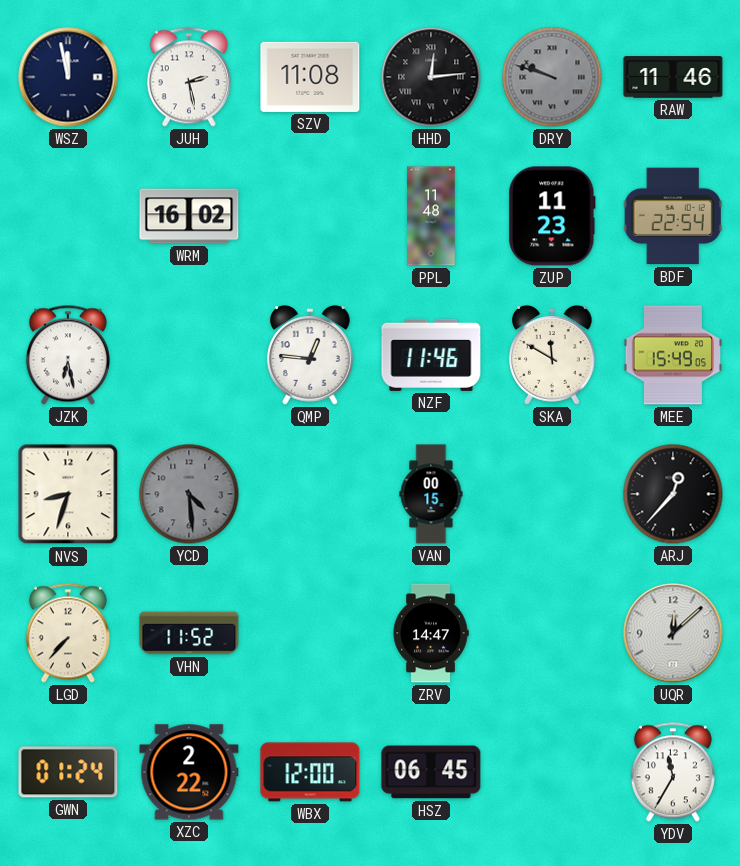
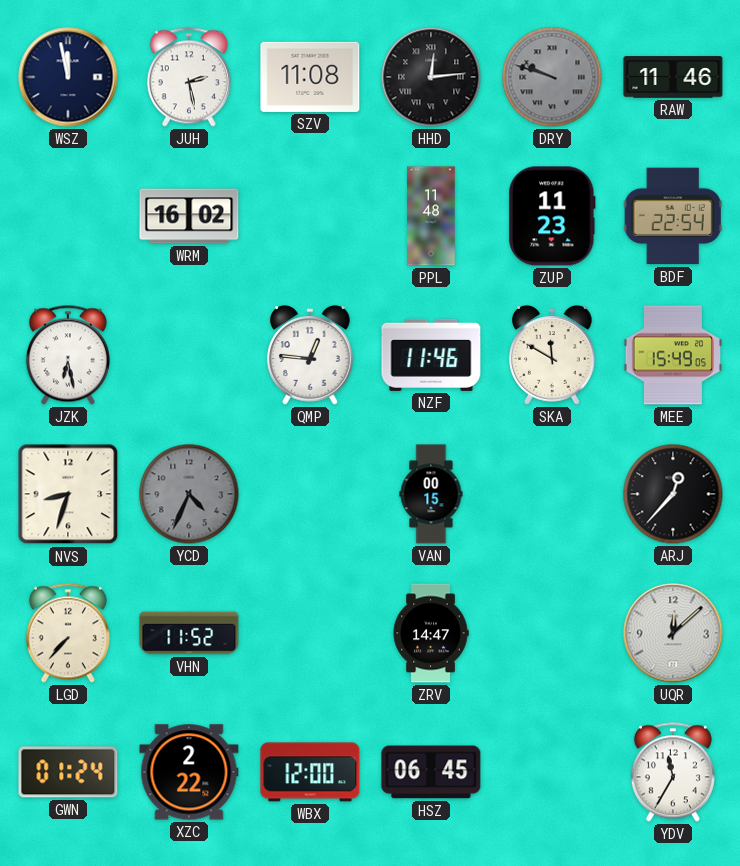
YCD: 4:29 -> 4:34 (189, 494)
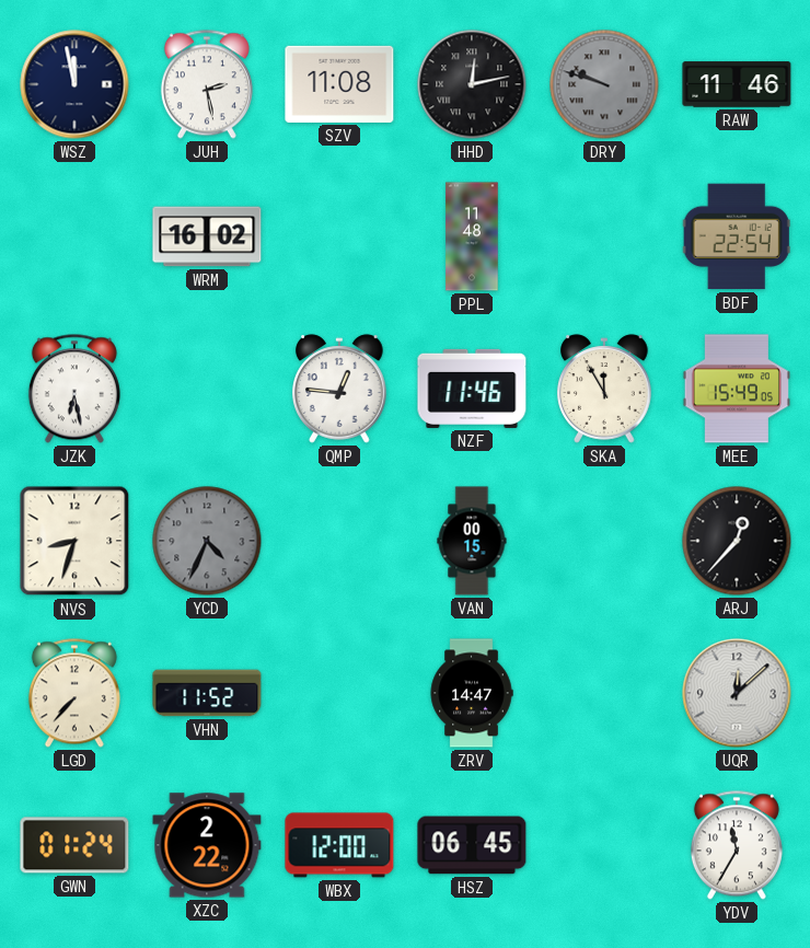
HHD: 12:14 -> 12:13 (472, 84)
ZUP: 11:23 -> none (552, 216)
SKA: 11:50 -> 11:55 (604, 389)
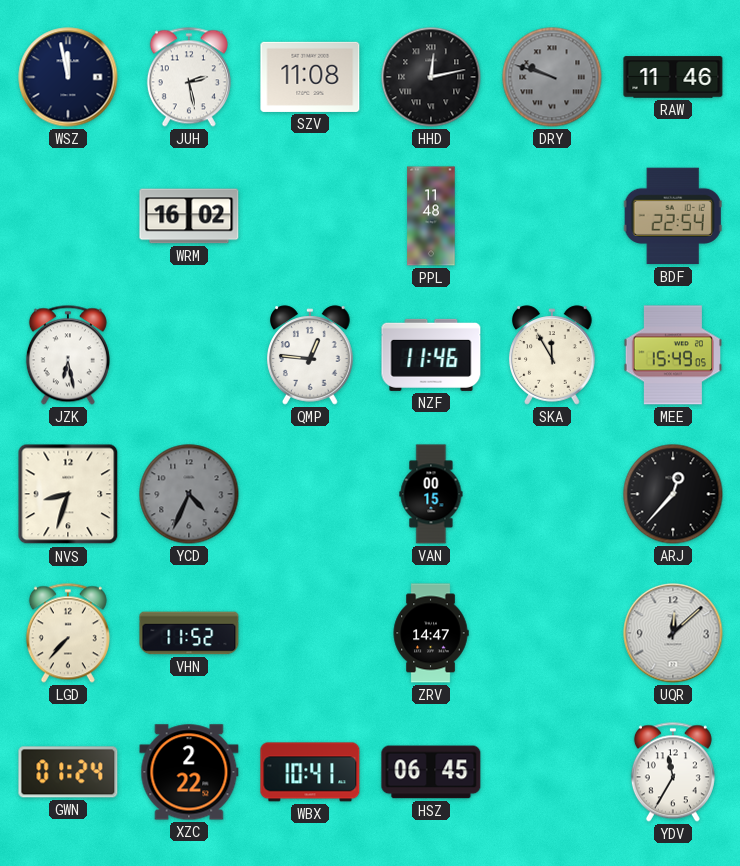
WBX: 12:00 -> 10:41 (310, 772)
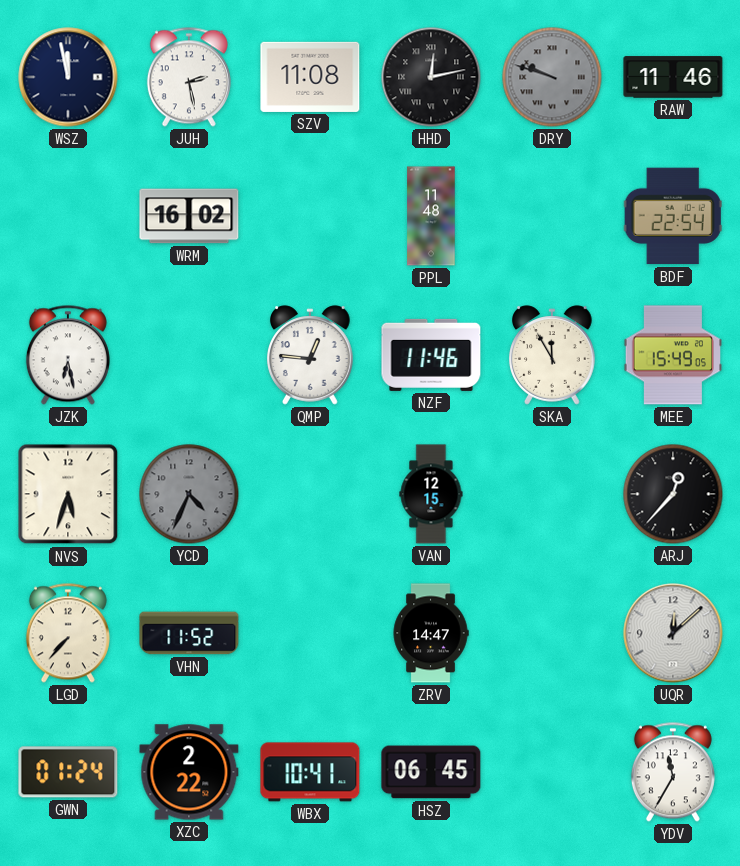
NVS: 8:33 -> 5:33 (68, 494)
VAN: 00:15 -> 12:15 (431, 494)
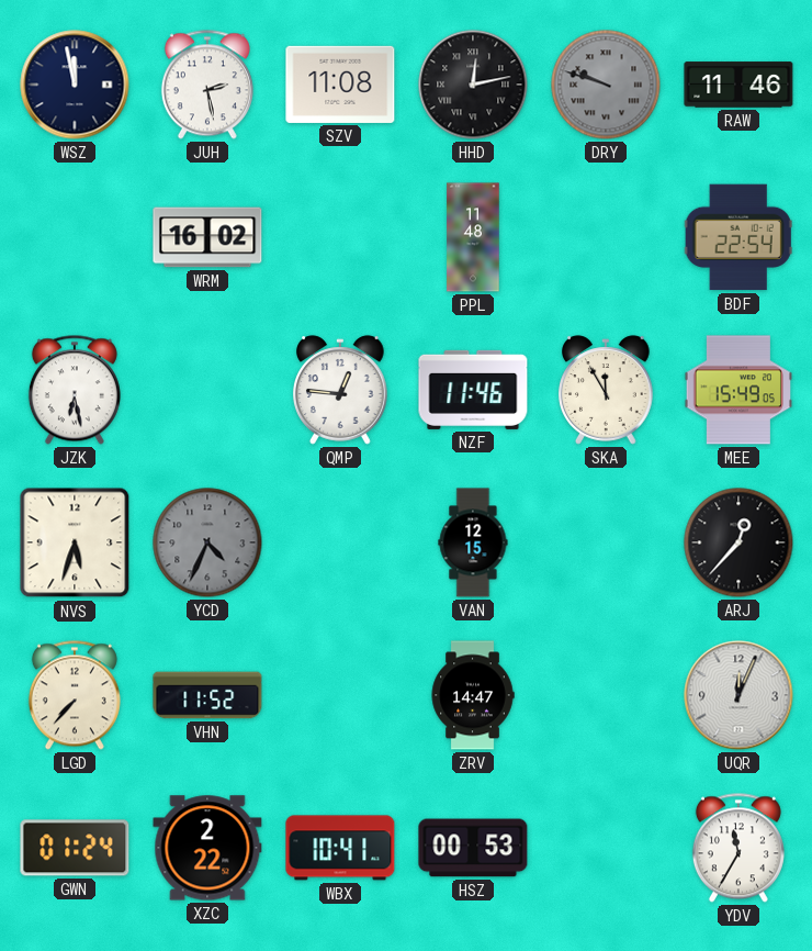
UQR: 12:08 -> 12:04 (738, 695)
HSZ: 06:45 -> 00:53 (473, 848)
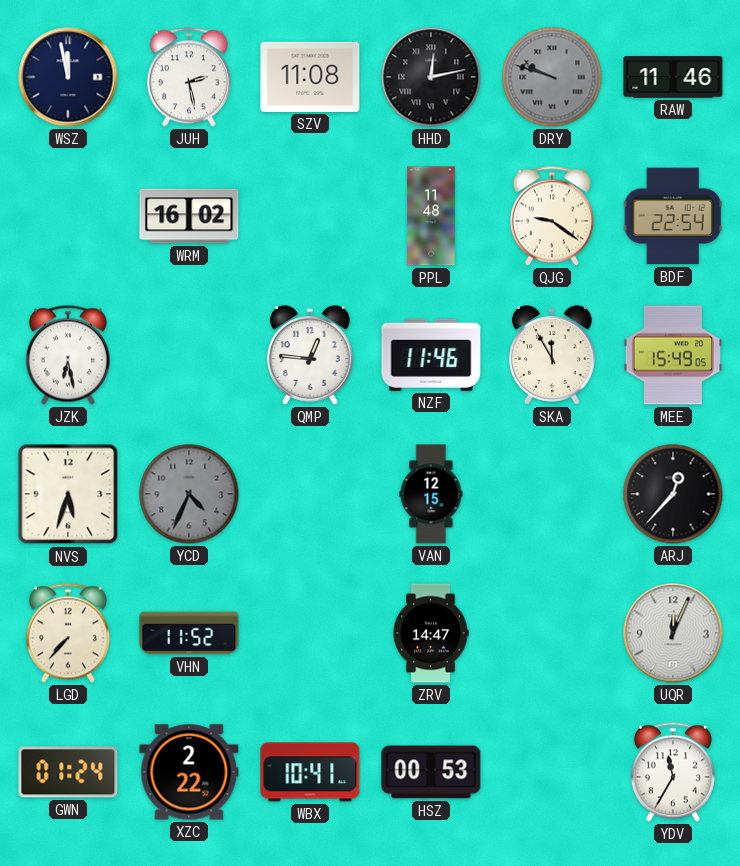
QJG: none -> 9:21 (552, 216)
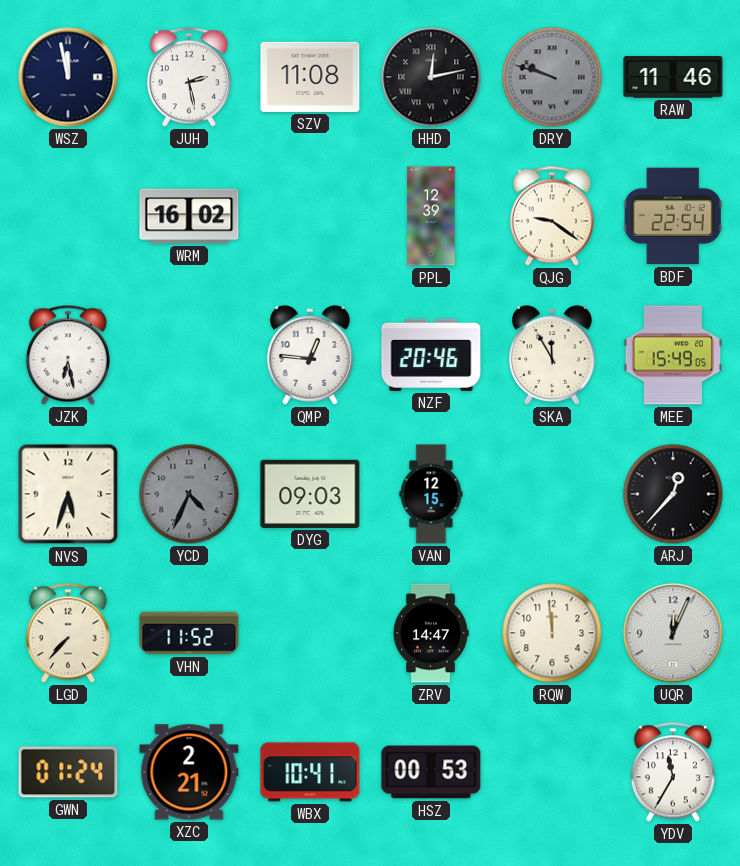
PPL: 11:48 -> 12:39 (431, 216)
NZF: 11:46 -> 20:46 (431, 355)
DYG: none -> 09:03 (310, 494)
RQW: none -> 11:59 (552, 633)
XZC: 2:22 -> 2:21 (189, 772)
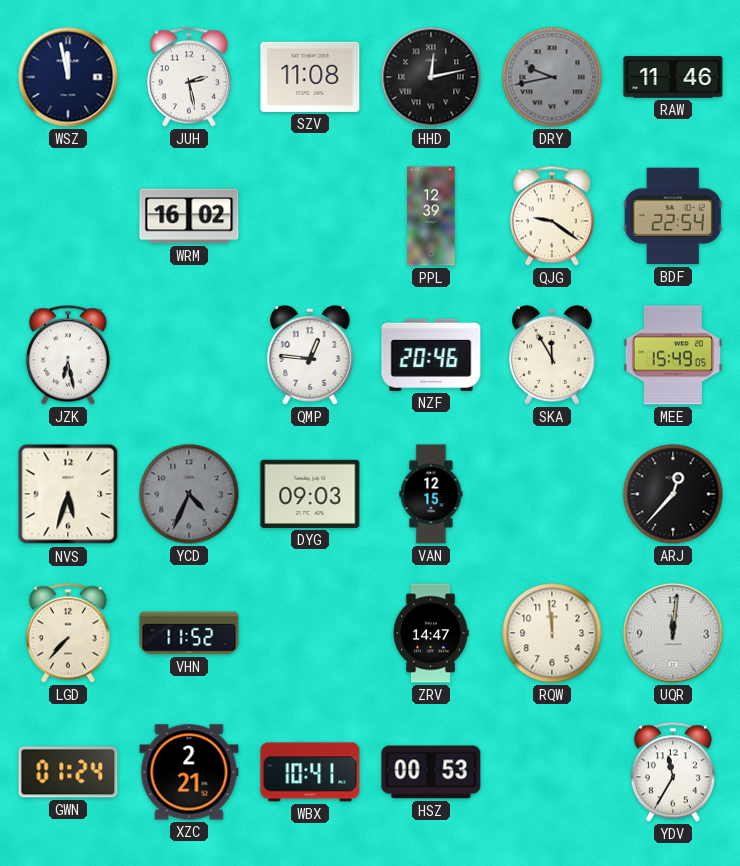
DRY: 9:48 -> 9:43 (552, 77)
UQR: 12:04 -> 12:01 (673, 633)
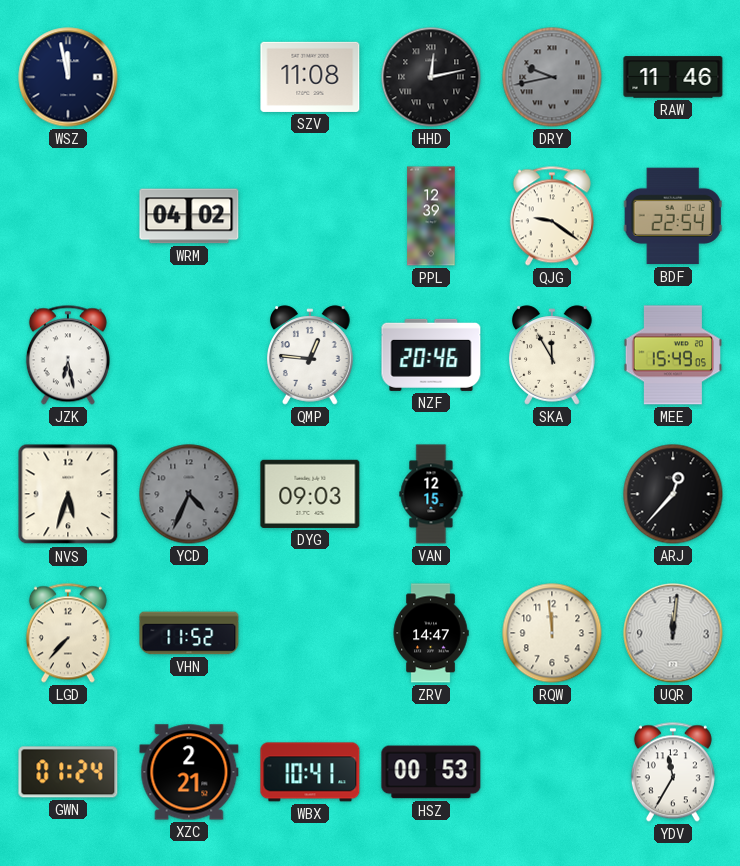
JUH: 2:28 -> none (189, 77)
WRM: 16:02 -> 04:02 (189, 216)
